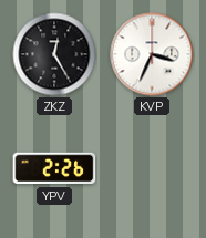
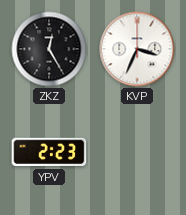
YPV: 2:26 -> 2:23 (49, 152)
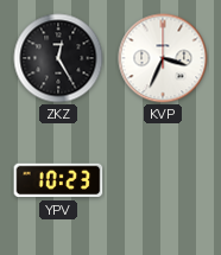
YPV: 2:23 -> 10:23 (58, 180)
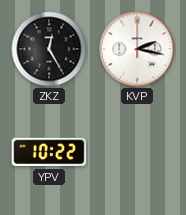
KVP: 3:34 -> 2:17 (137, 49)
YPV: 10:23 -> 10:22 (49, 152)
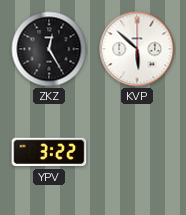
KVP: 2:17 -> 5:52 (137, 49)
YPV: 10:22 -> 3:22 (49, 152)
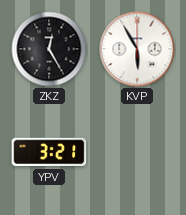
KVP: 5:52 -> 5:55 (137, 49)
YPV: 3:22 -> 3:21 (49, 152)
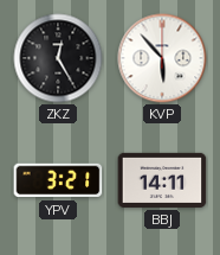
KVP: 5:55 -> 5:53 (162, 58)
BBJ: none -> 14:11 (162, 180)
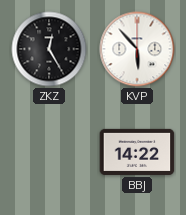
YPV: 3:21 -> none (58, 180)
BBJ: 14:11 -> 14:22 (137, 152)
